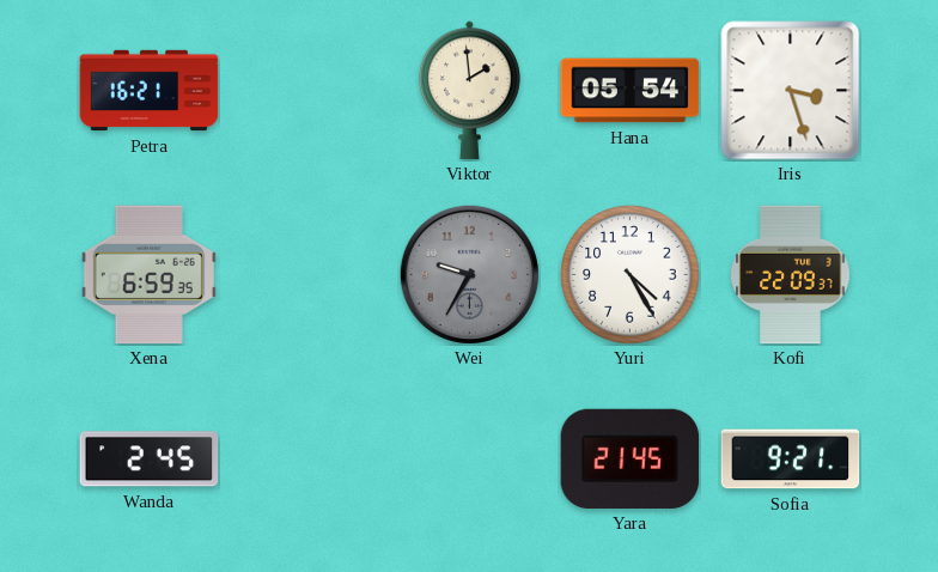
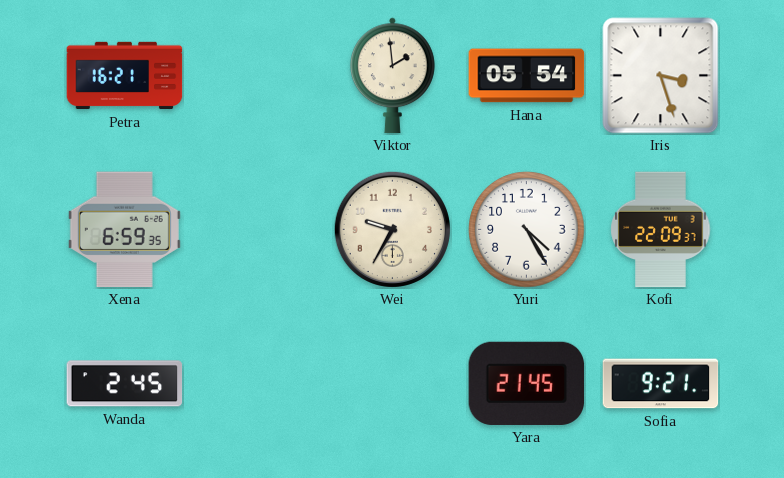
Wei dial: grey -> cream (392, 229)
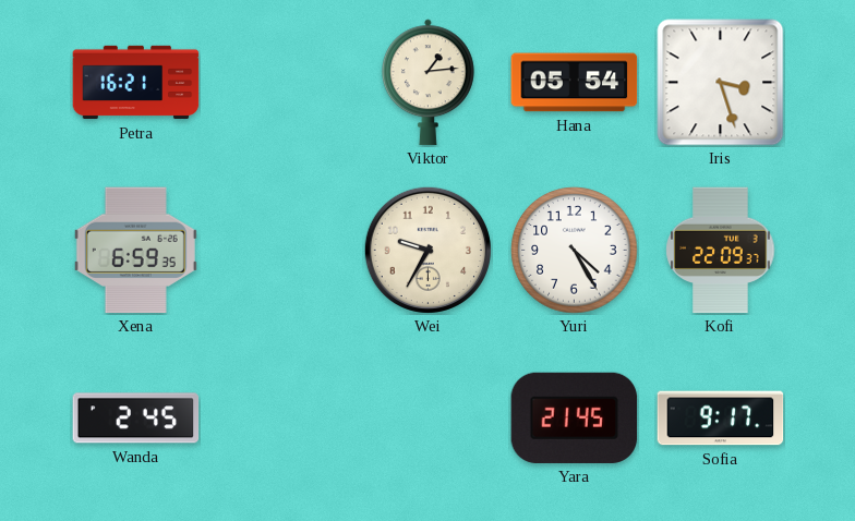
Viktor: 1:59 -> 1:14 (427, 83)
Sofia: 9:21 -> 9:17 (721, 419)
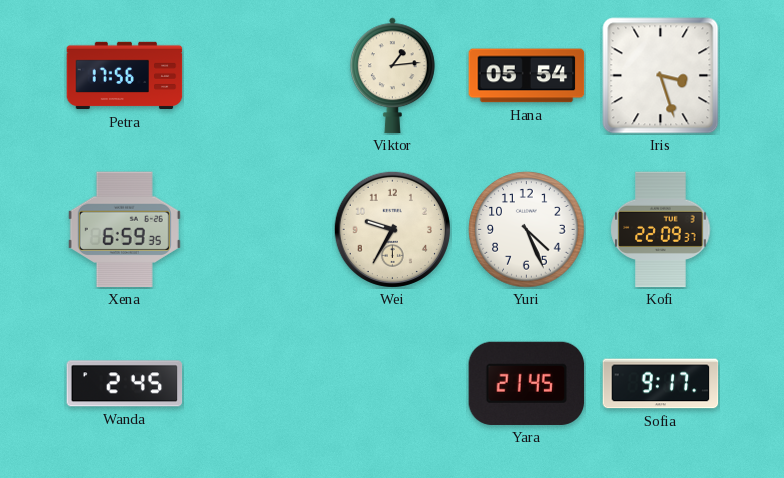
Petra: 16:21 -> 17:56 (125, 76)
Yuri: 4:25 -> 4:26 (527, 230)
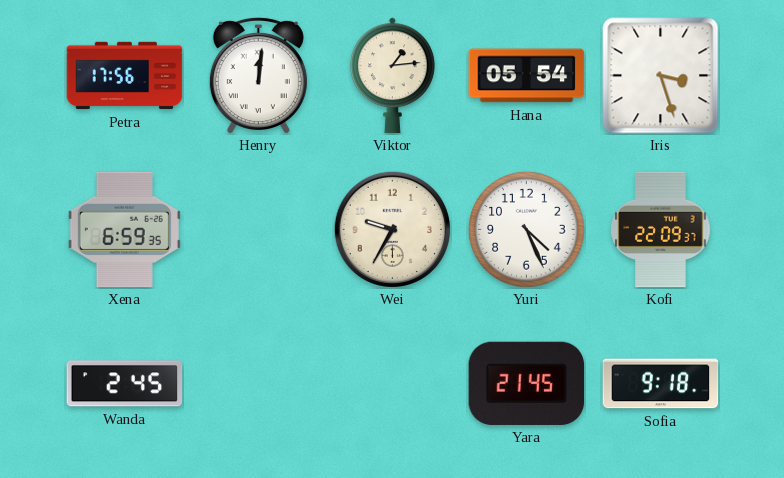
Henry: none -> 12:01 (258, 75)
Sofia: 9:17 -> 9:18 (661, 384)
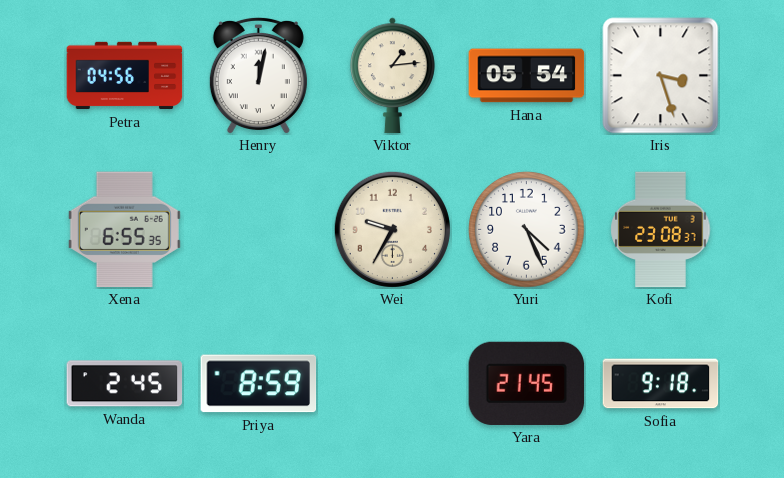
Petra: 17:56 -> 04:56 (125, 76)
Henry: 12:01 -> 12:02 (258, 75)
Xena: 6:59 -> 6:55 (124, 230)
Kofi: 22:09 -> 23:08 (661, 230)
Priya: none -> 8:59 (259, 384)
